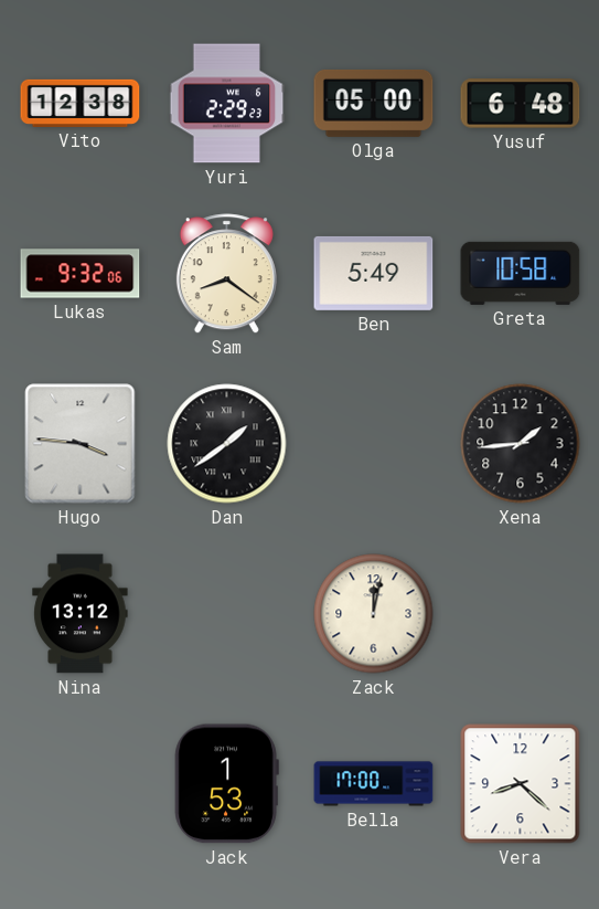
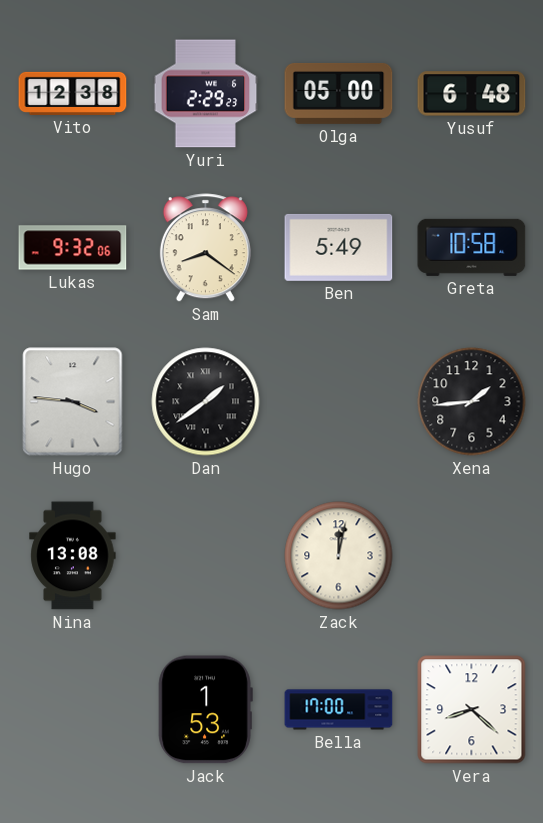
Nina: 13:12 -> 13:08 (73, 556)
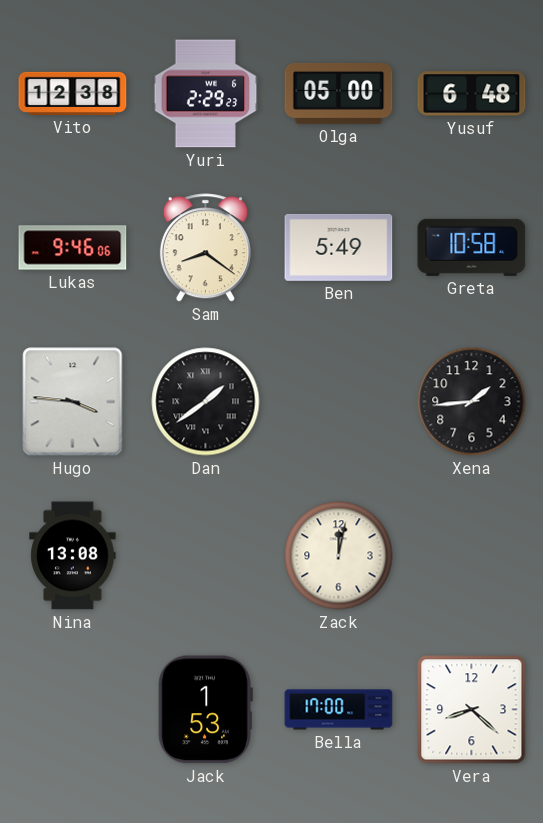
Lukas: 9:32 -> 9:46 (73, 248)
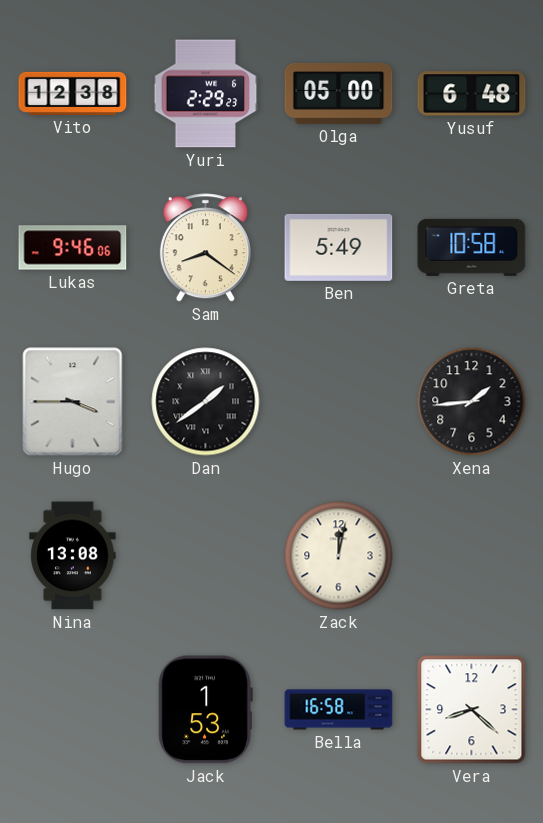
Hugo: 3:46 -> 3:45 (73, 402)
Bella: 17:00 -> 16:58 (339, 710)
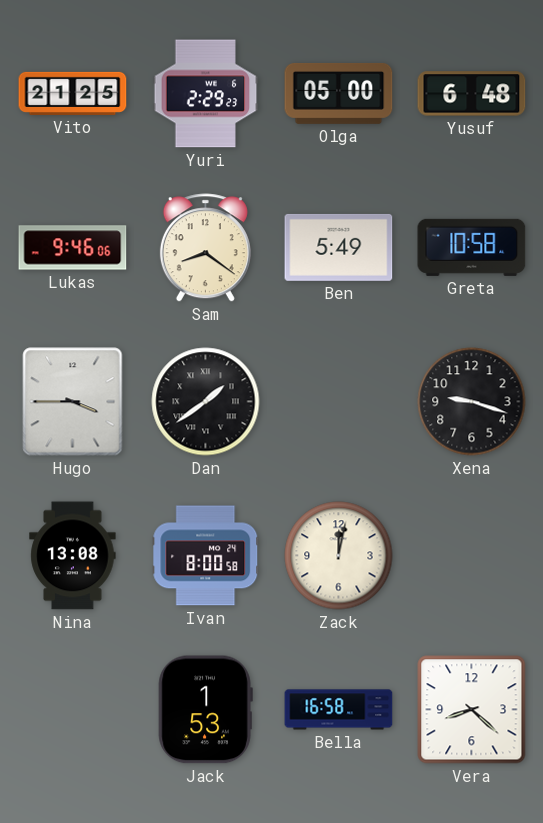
Vito: 12:38 -> 21:25 (73, 93)
Xena: 1:44 -> 9:18 (472, 402)
Ivan: none -> 8:00 (206, 556)
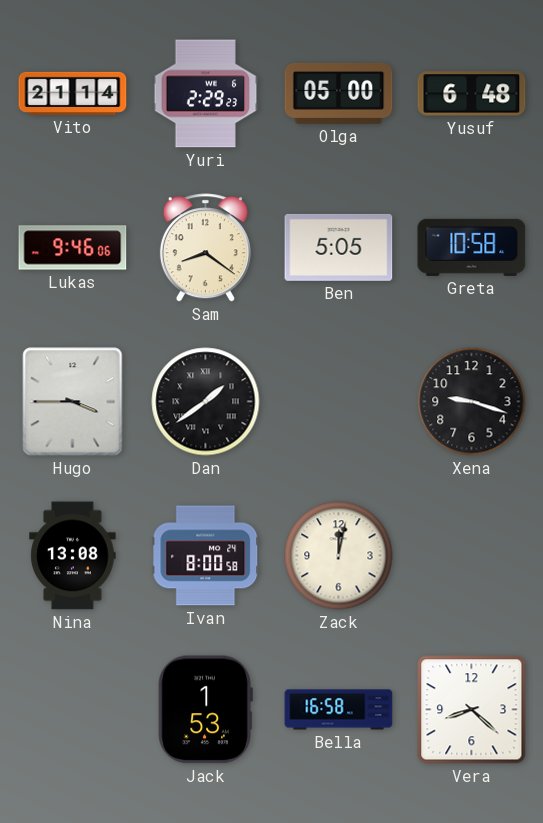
Vito: 21:25 -> 21:14 (73, 93)
Ben: 5:49 -> 5:05 (339, 247)
